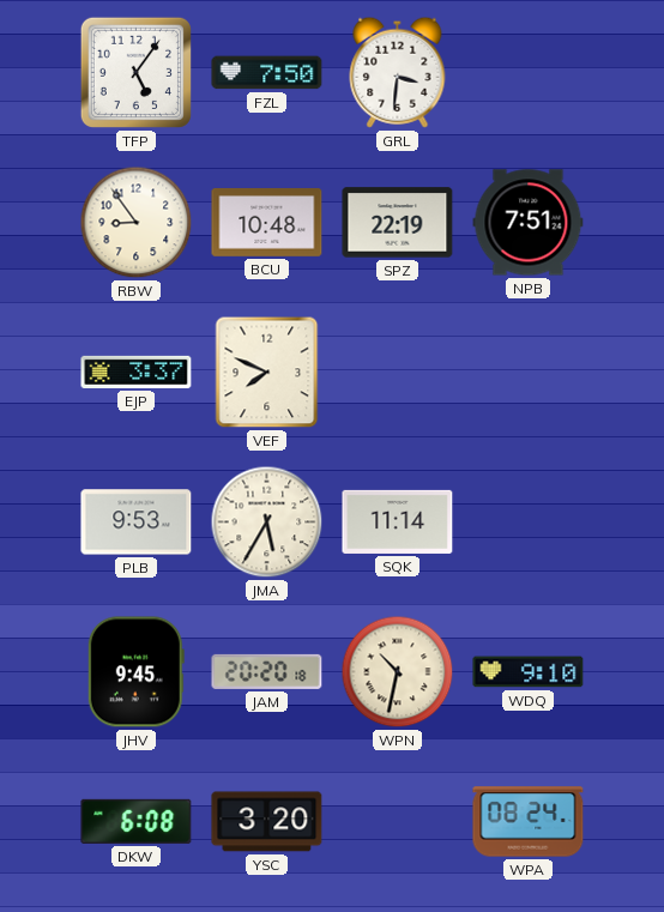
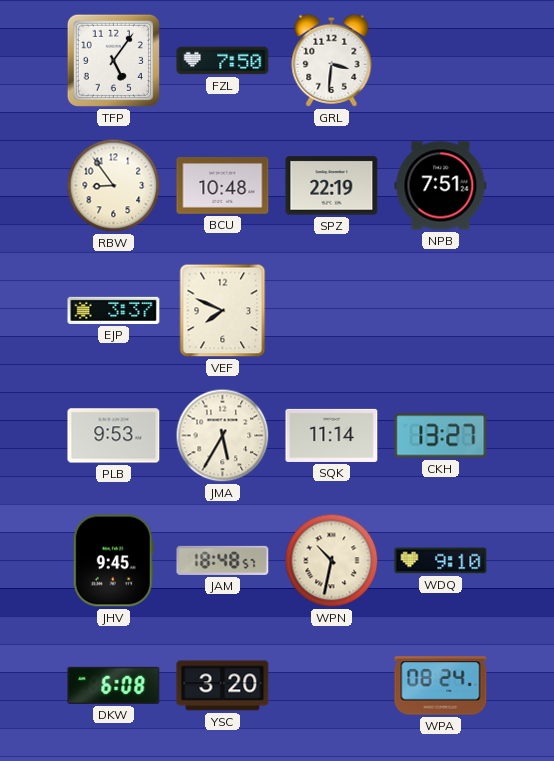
CKH: none -> 13:27 (441, 436)
JAM: 20:20 -> 18:48 (223, 560)
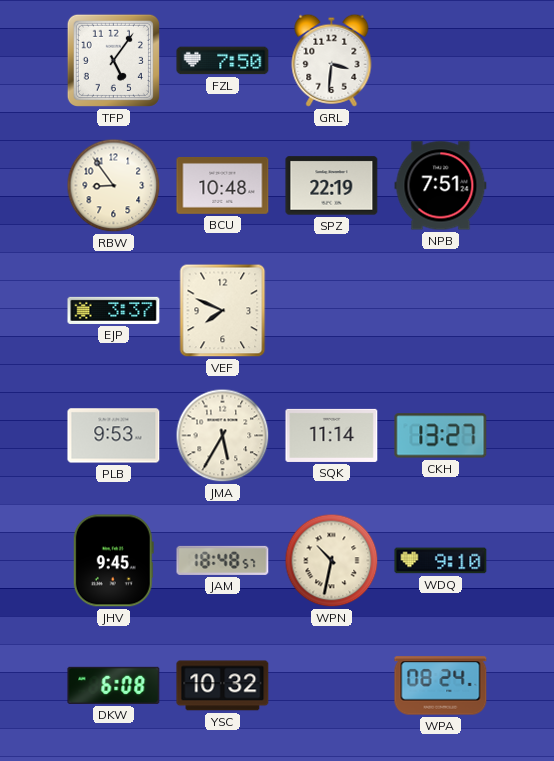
YSC: 3:20 -> 10:32 (223, 686)
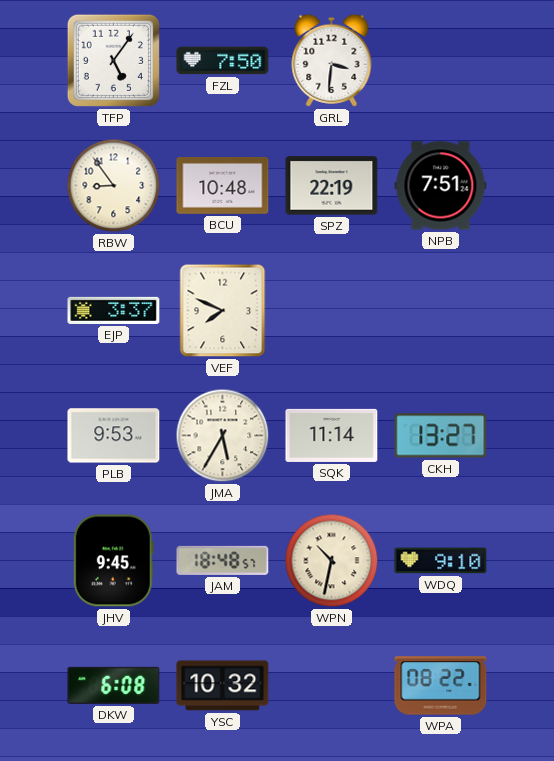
WPA: 08:24 -> 08:22 (441, 686)
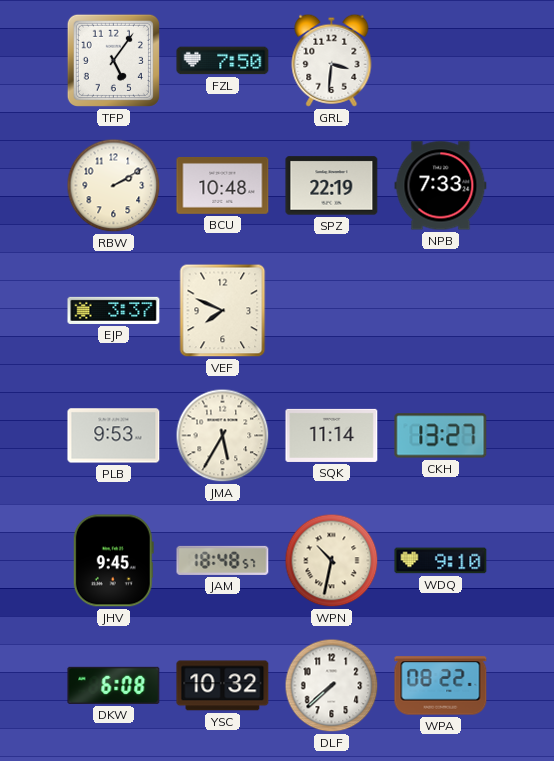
RBW: 8:54 -> 2:10 (114, 186)
NPB: 7:51 -> 7:33 (441, 186)
DLF: none -> 7:38 (332, 686)
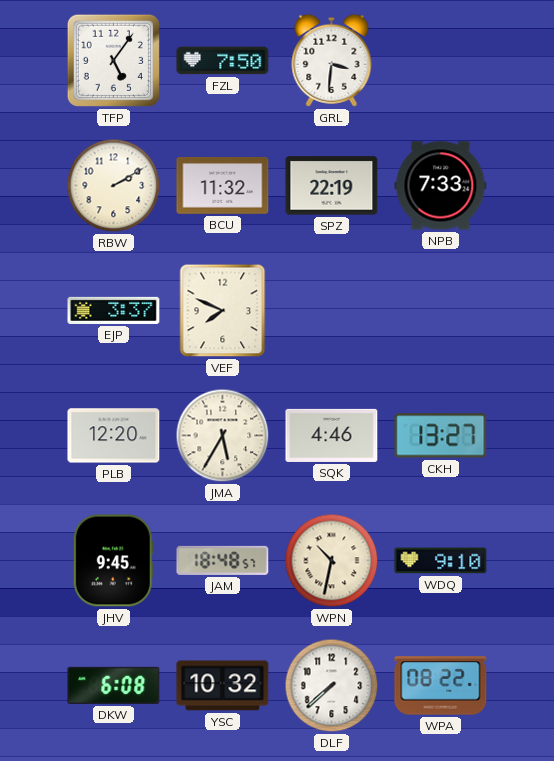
BCU: 10:48 -> 11:32 (223, 185)
PLB: 9:53 -> 12:20 (114, 436)
SQK: 11:14 -> 4:46 (332, 435)
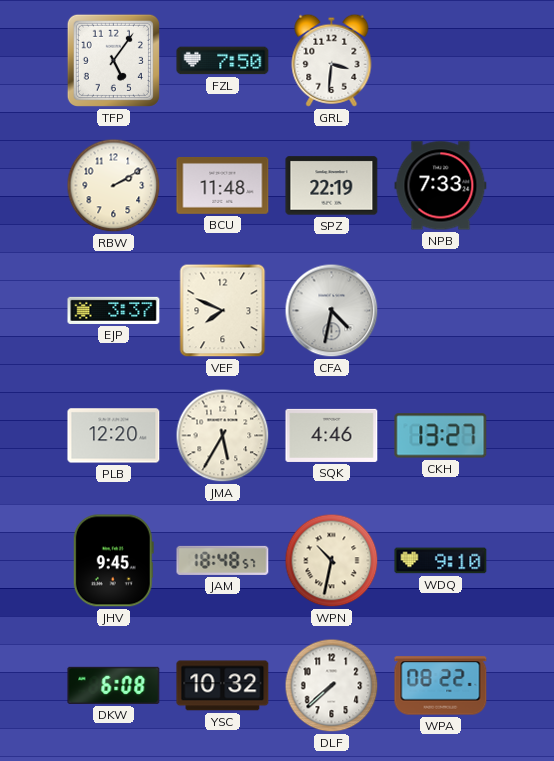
BCU: 11:32 -> 11:48 (223, 185)
CFA: none -> 4:32 (332, 311)
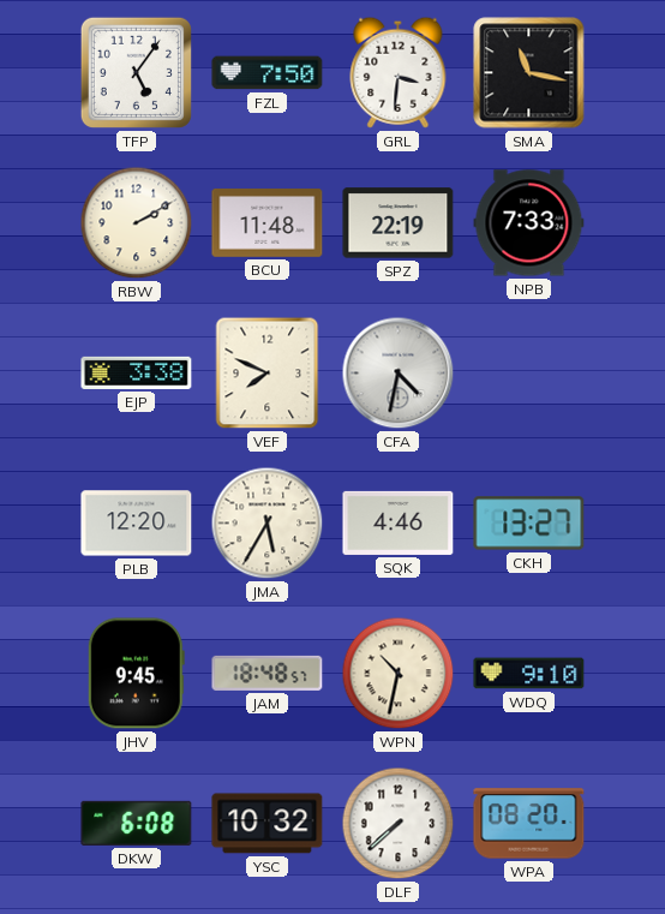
SMA: none -> 11:17 (529, 73)
EJP: 3:37 -> 3:38 (137, 372)
WPA: 08:22 -> 08:20 (529, 824)
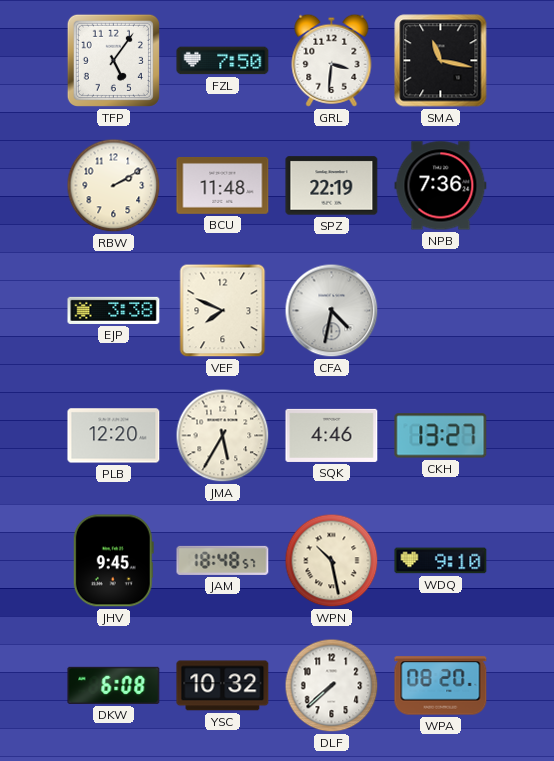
NPB: 7:33 -> 7:36 (441, 186)
WPN: 10:32 -> 10:28 (332, 561)
